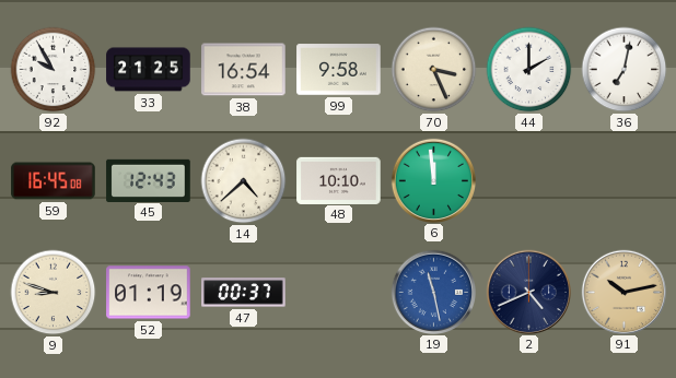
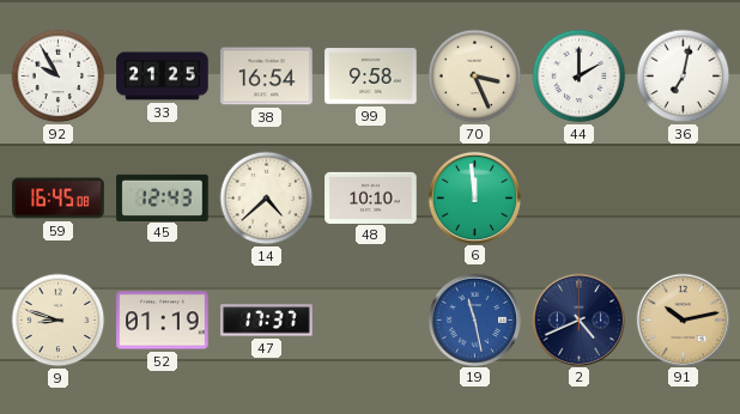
47: 00:37 -> 17:37 (267, 321)
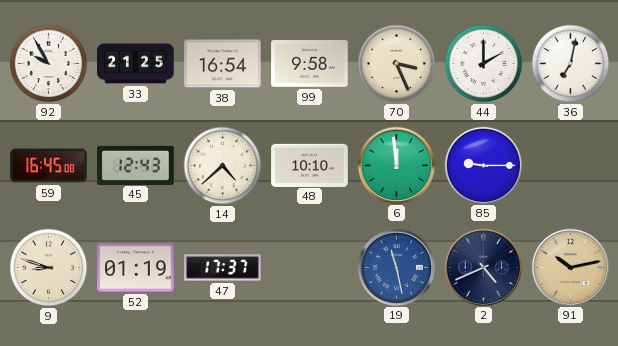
85: none -> 9:15 (483, 165)
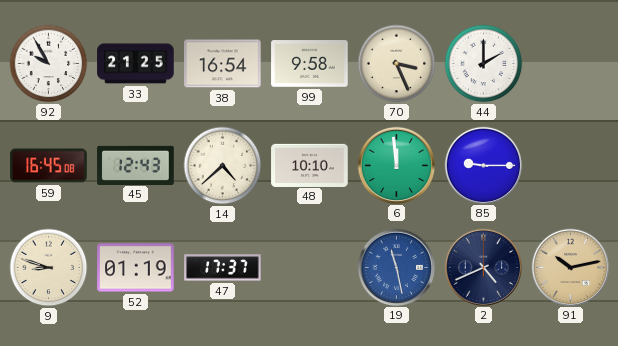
36: 7:02 -> none (571, 64)
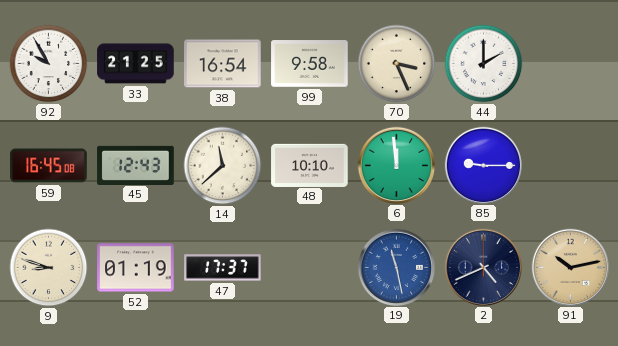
14: 4:38 -> 11:38 (223, 166)
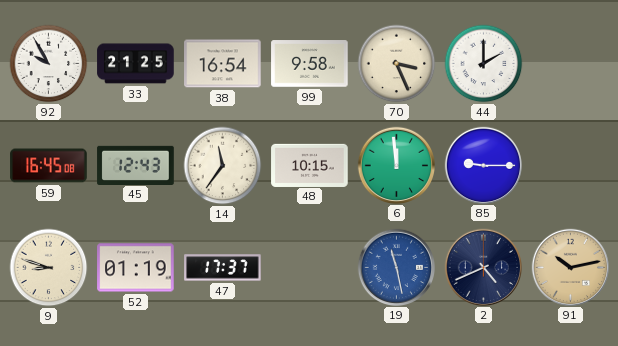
14: 11:38 -> 11:36 (223, 166)
48: 10:10 -> 10:15 (310, 165)
